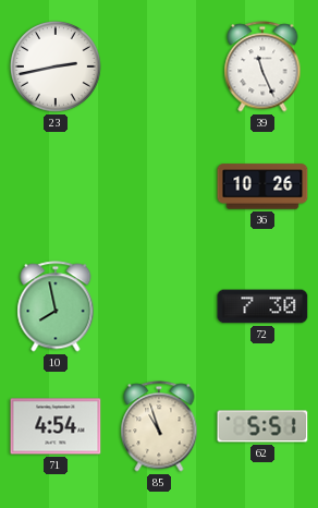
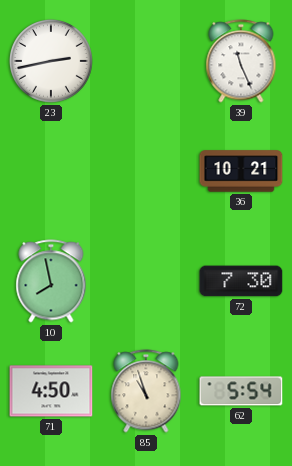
36: 10:26 -> 10:21 (241, 171)
71: 4:54 -> 4:50 (51, 391)
62: 5:51 -> 5:54 (241, 391)
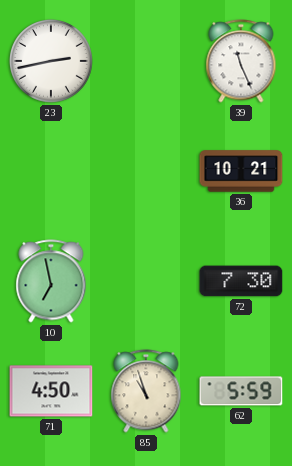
10: 7:58 -> 6:58 (51, 281)
62: 5:54 -> 5:59 (241, 391)
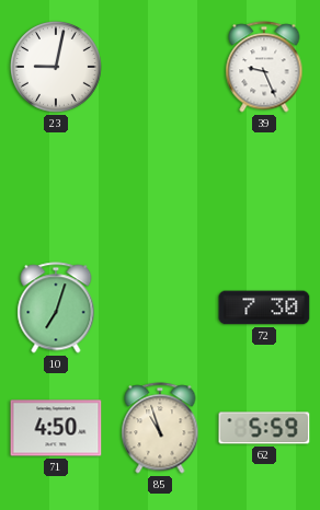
23: 2:43 -> 9:02 (56, 67)
39: 11:26 -> 9:26 (264, 67)
36: 10:21 -> none (241, 171)
10: 6:58 -> 7:03 (56, 308)
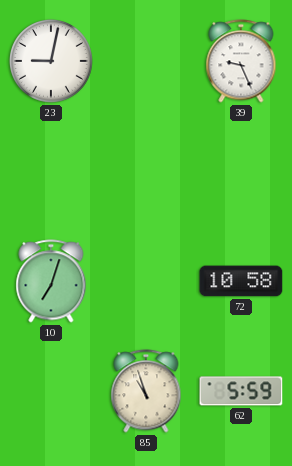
72: 7:30 -> 10:58 (241, 281)
71: 4:50 -> none (56, 428)
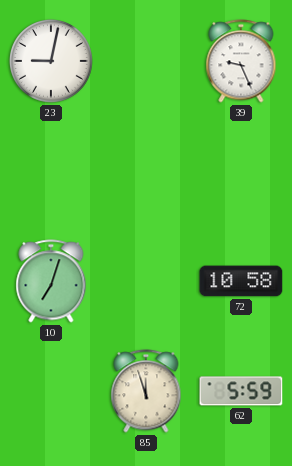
85: 10:57 -> 11:57 (146, 391)
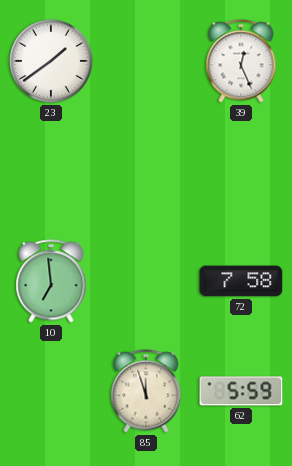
23: 9:02 -> 1:39 (51, 61)
39: 9:26 -> 12:26 (241, 61)
10: 7:03 -> 6:59 (51, 281)
72: 10:58 -> 7:58 (241, 281)
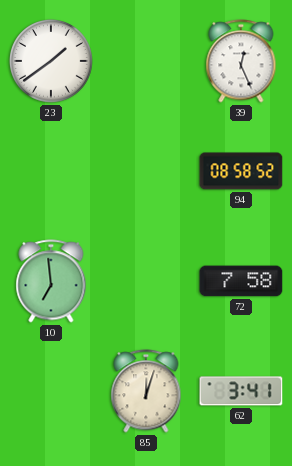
94: none -> 08:58 (241, 171)
85: 11:57 -> 12:03 (146, 391)
62: 5:59 -> 3:41 (241, 391)
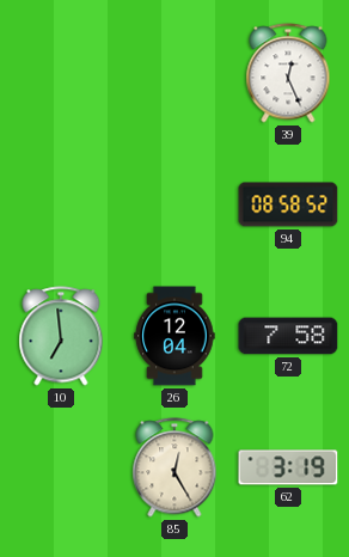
23: 1:39 -> none (51, 61)
26: none -> 12:04 (174, 336)
85: 12:03 -> 12:25 (174, 467)
62: 3:41 -> 3:19 (288, 467)
